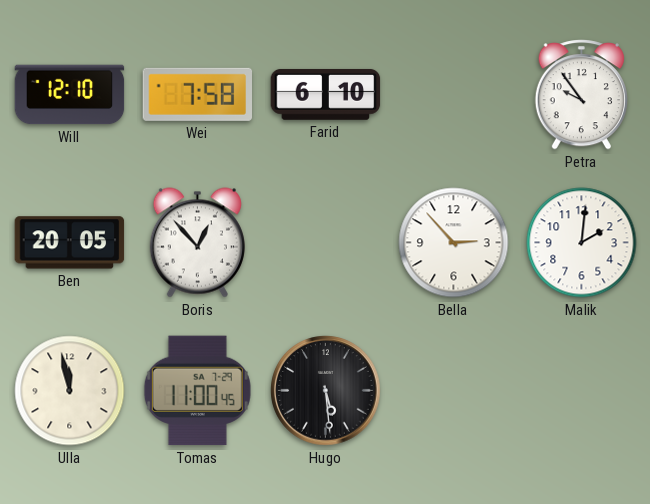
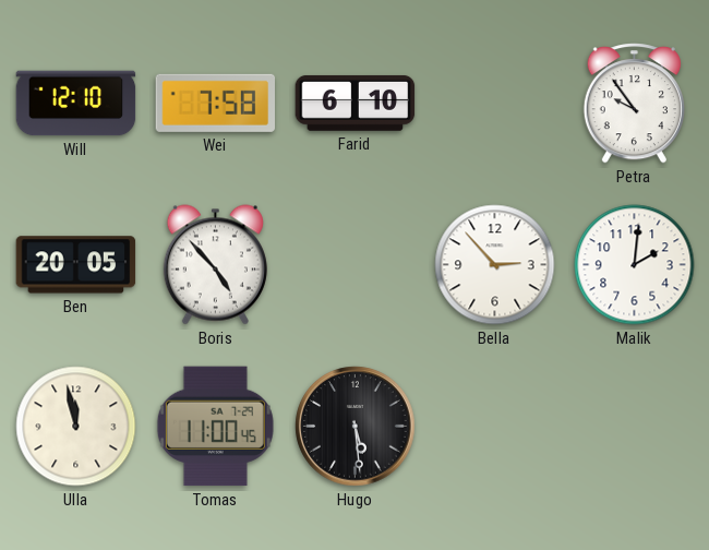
Boris: 12:53 -> 4:53 (215, 265)
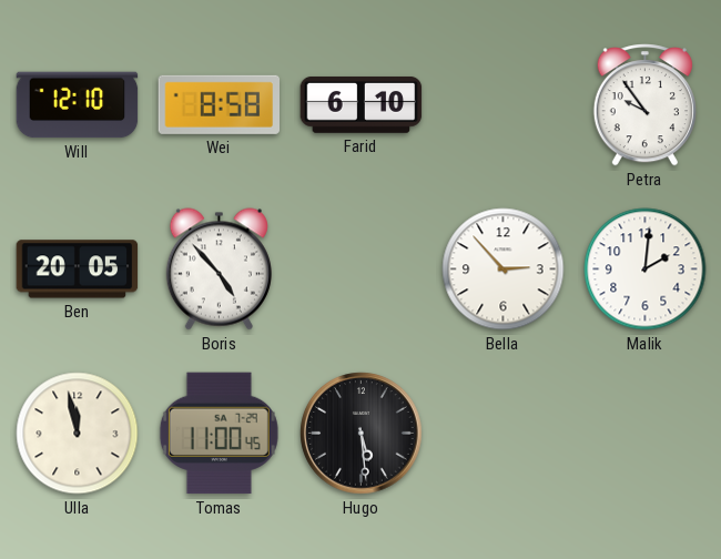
Wei: 7:58 -> 8:58 (220, 104)
